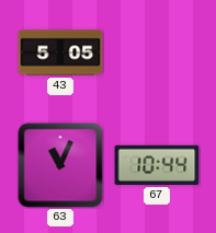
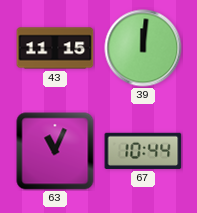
43: 5:05 -> 11:15 (55, 48)
39: none -> 12:01 (143, 48)
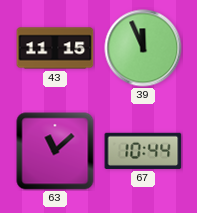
39: 12:01 -> 11:56 (143, 48)
63: 11:04 -> 11:08 (55, 151)
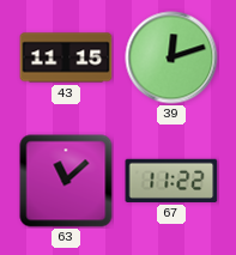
39: 11:56 -> 12:12 (171, 57)
67: 10:44 -> 11:22 (171, 181)
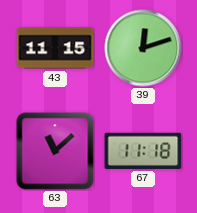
67: 11:22 -> 11:18 (143, 151)
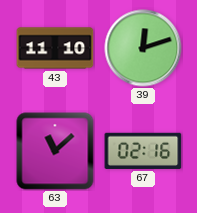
43: 11:15 -> 11:10 (55, 48)
67: 11:18 -> 02:16 (143, 151)
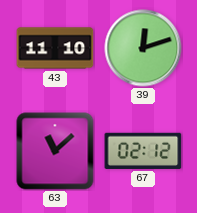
67: 02:16 -> 02:12 (143, 151)
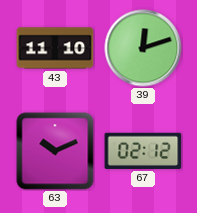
63: 11:08 -> 10:11 (55, 151)
